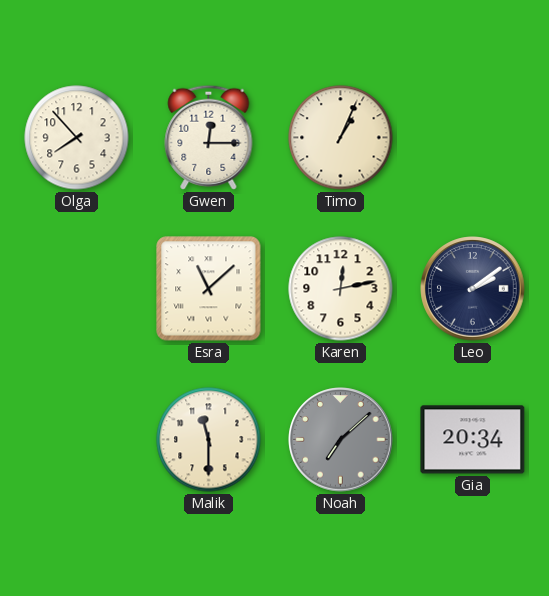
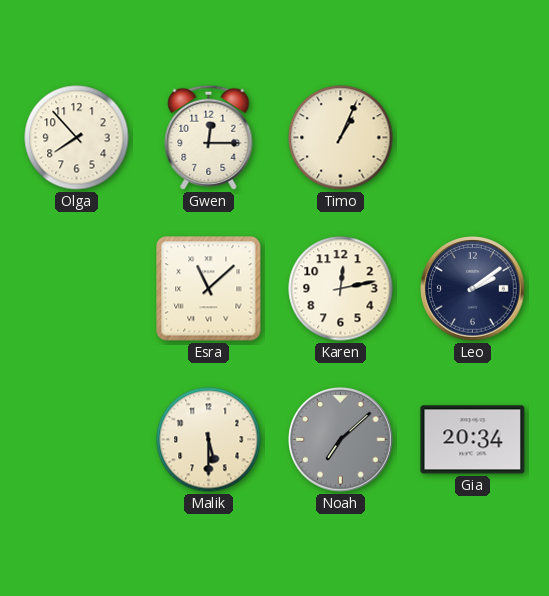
Malik: 11:30 -> 5:30 (209, 440)
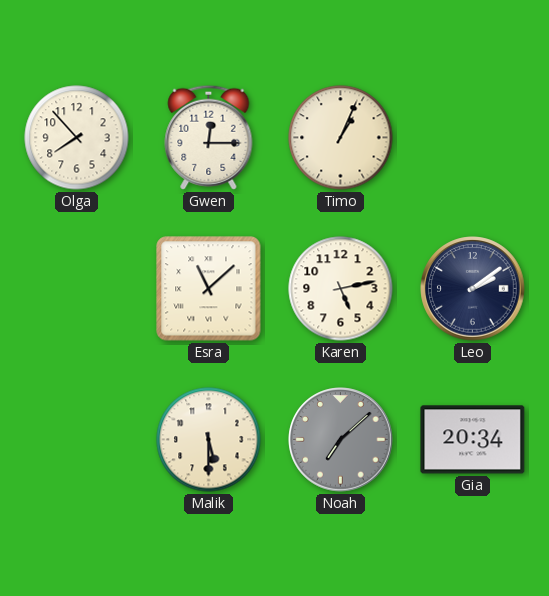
Karen: 12:13 -> 5:13 (341, 289)
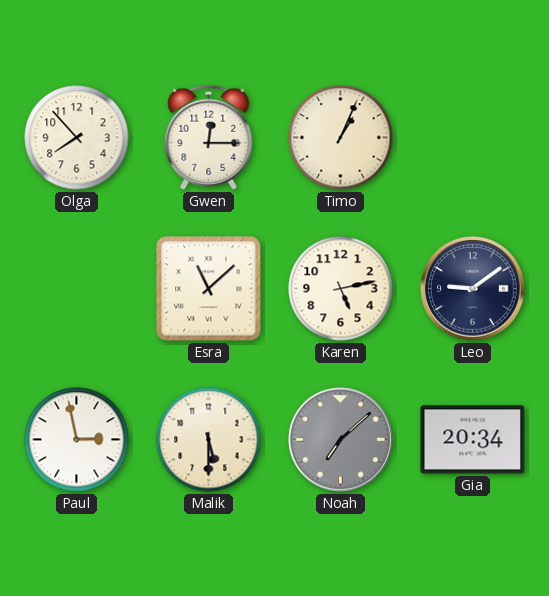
Leo: 2:09 -> 9:09 (473, 289)
Paul: none -> 2:58 (77, 440)
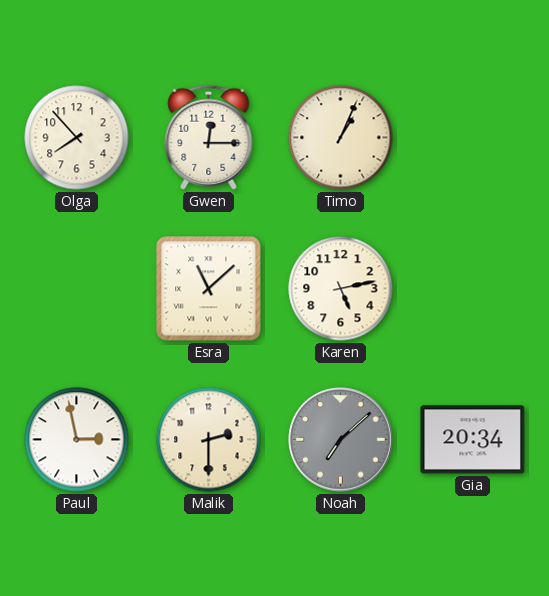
Leo: 9:09 -> none (473, 289)
Malik: 5:30 -> 2:30 (209, 440)
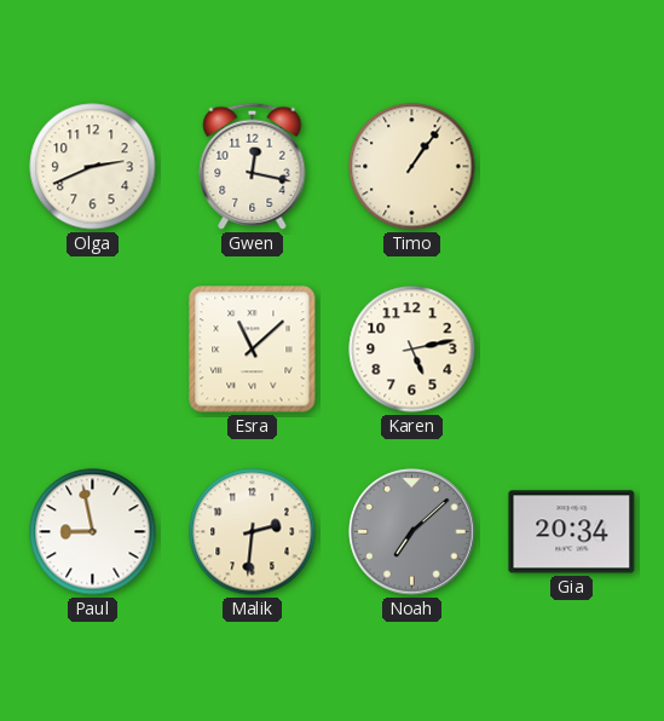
Olga: 7:53 -> 2:41 (93, 167)
Gwen: 12:15 -> 12:17 (253, 166)
Timo: 1:04 -> 1:06 (412, 167)
Paul: 2:58 -> 8:58 (93, 532)
Malik: 2:30 -> 2:31 (253, 532)
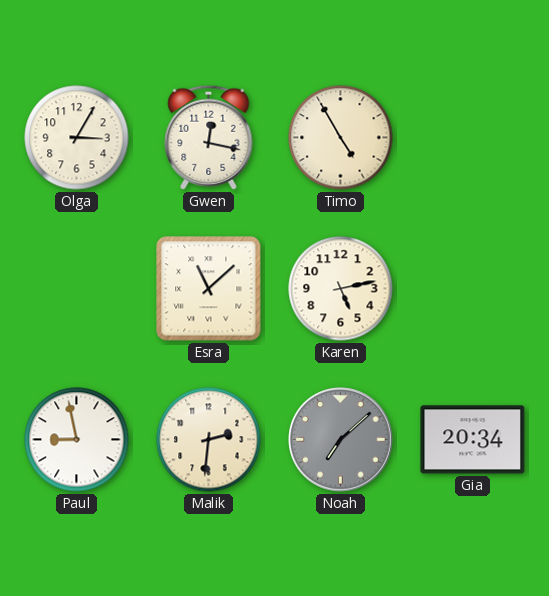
Olga: 2:41 -> 3:05 (77, 138)
Timo: 1:06 -> 4:55 (341, 138)
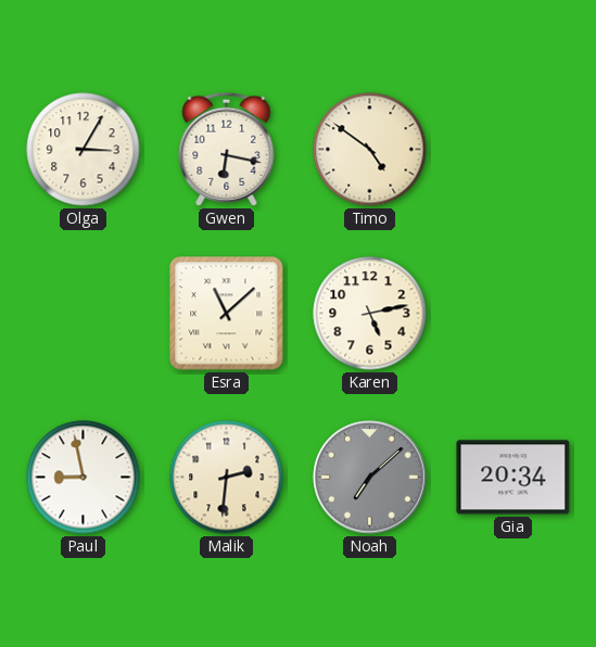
Gwen: 12:17 -> 6:17 (227, 149)
Timo: 4:55 -> 4:51 (370, 150)
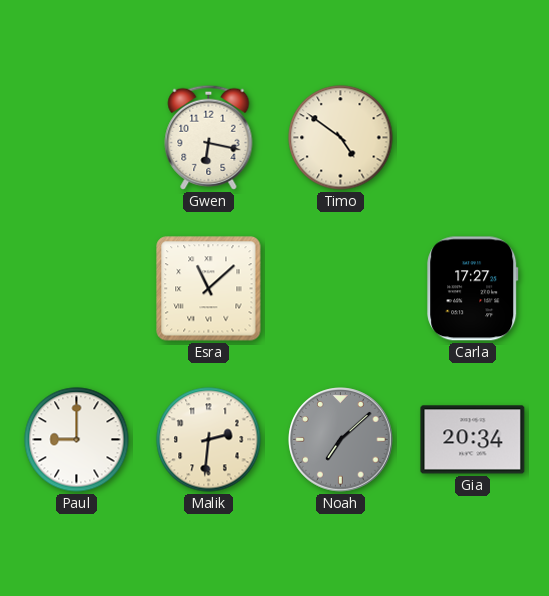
Olga: 3:05 -> none (84, 150)
Karen: 5:13 -> none (370, 314)
Carla: none -> 17:27 (473, 289)
Paul: 8:58 -> 9:00 (77, 440)
